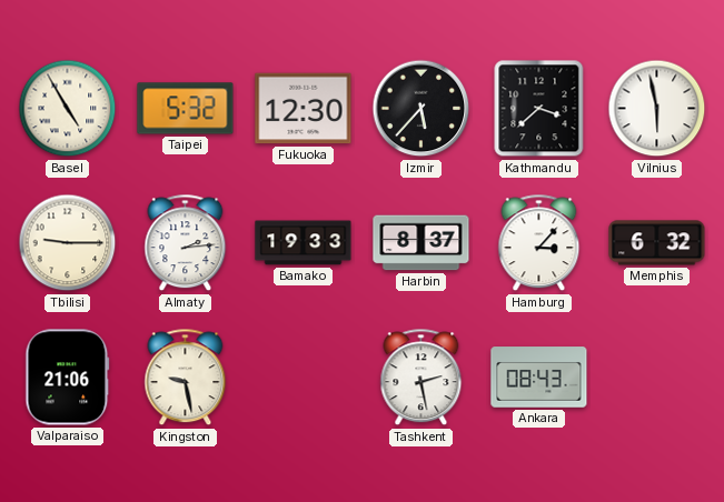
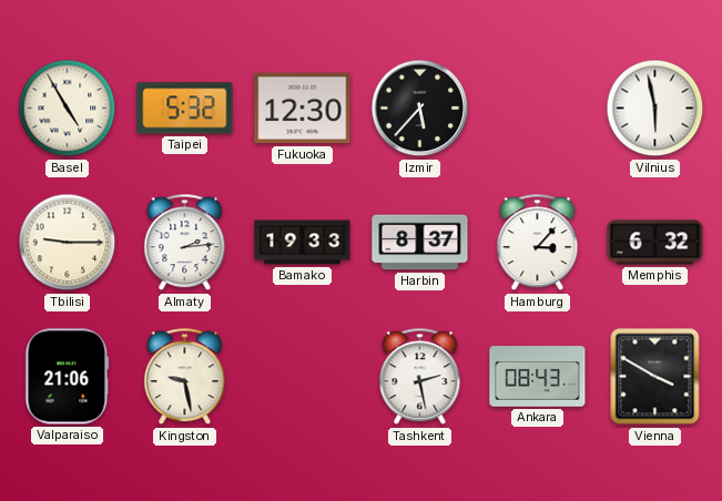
Kathmandu: 3:38 -> none (539, 109)
Vienna: none -> 3:50 (655, 377)
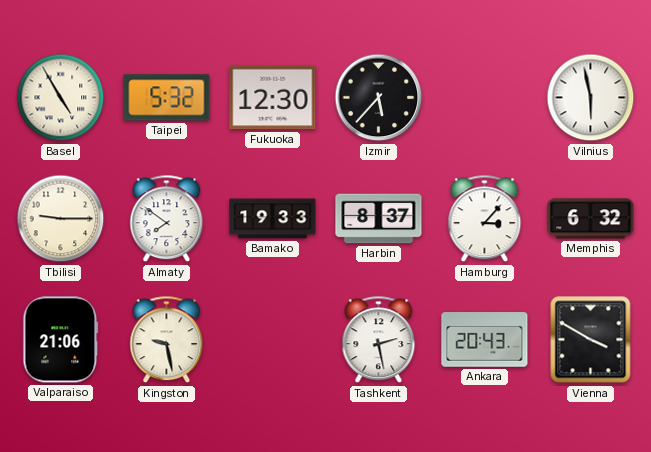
Almaty: 2:14 -> 7:51 (167, 219)
Ankara: 08:43 -> 20:43 (485, 340)
